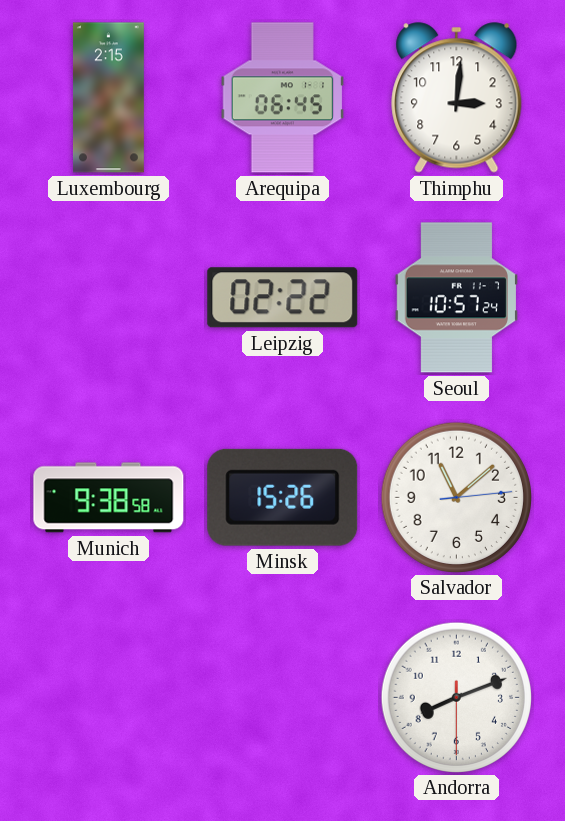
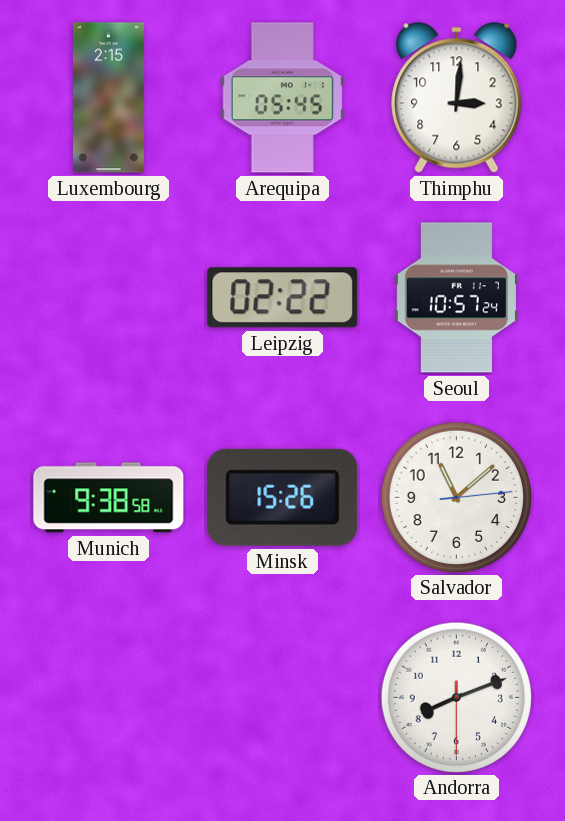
Arequipa: 06:45 -> 05:45 (283, 98)
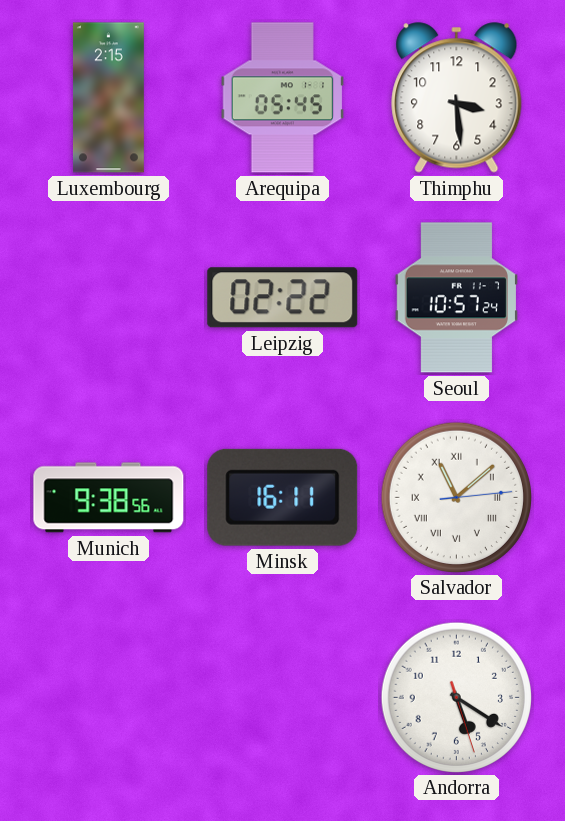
Thimphu: 3:01 -> 3:29 (457, 98)
Munich: 9:38:58 -> 9:38:56 (109, 498)
Minsk: 15:26 -> 16:11 (283, 497)
Salvador numerals: Arabic -> Roman (456, 497)
Andorra: 8:11 -> 5:20 (456, 697)
